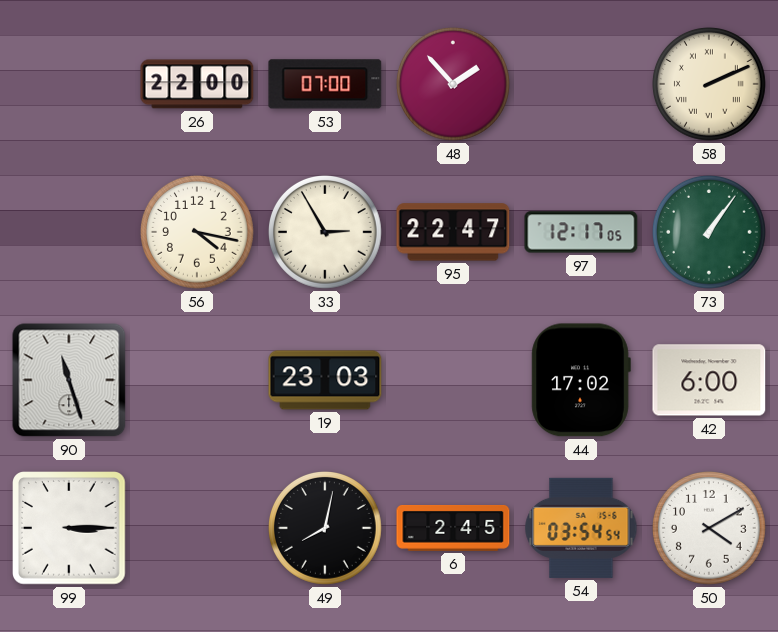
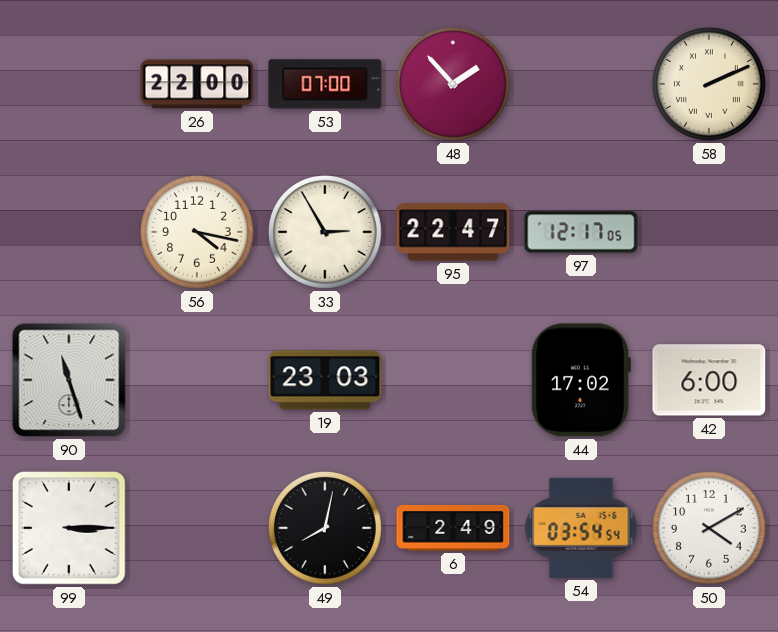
73: 1:06 -> none (710, 233)
6: 2:45 -> 2:49 (453, 528)
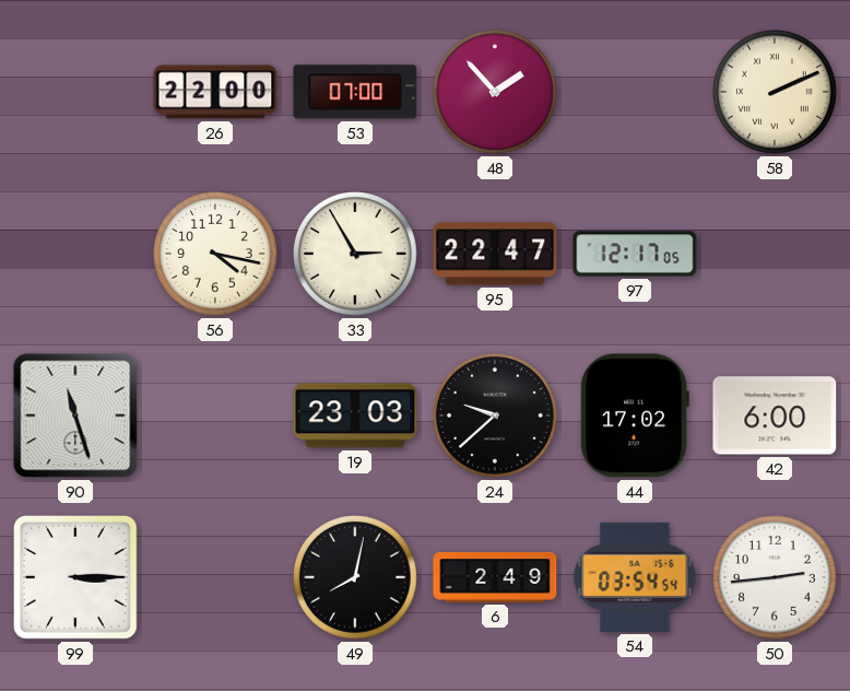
24: none -> 9:38 (496, 417)
50: 4:10 -> 2:44 (776, 578)
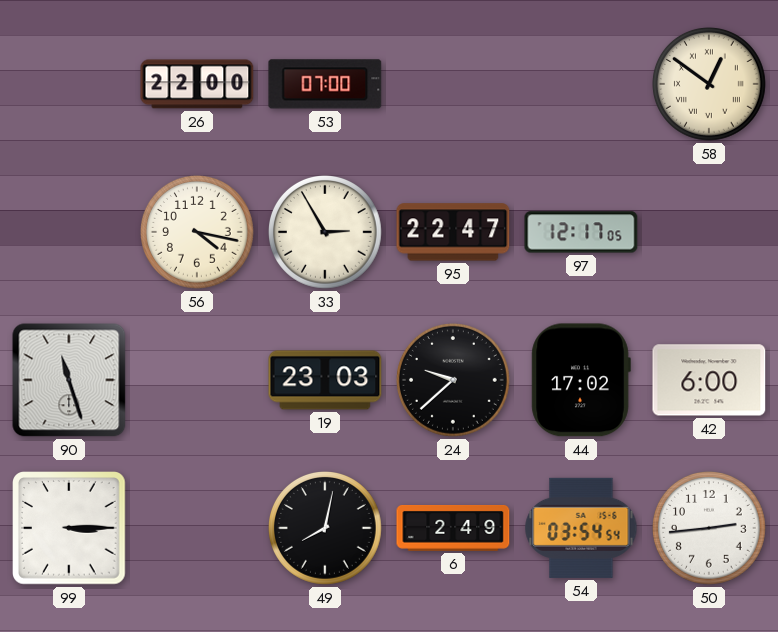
48: 1:53 -> none (496, 93)
58: 2:11 -> 12:51 (710, 85)
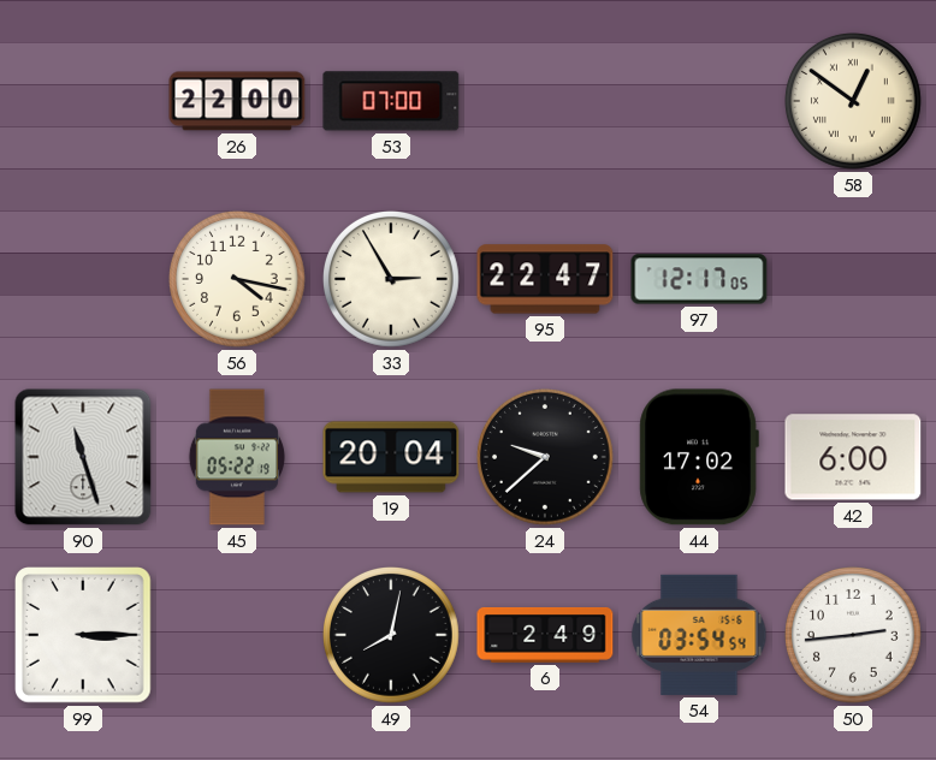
45: none -> 05:22 (237, 457)
19: 23:03 -> 20:04 (391, 457)
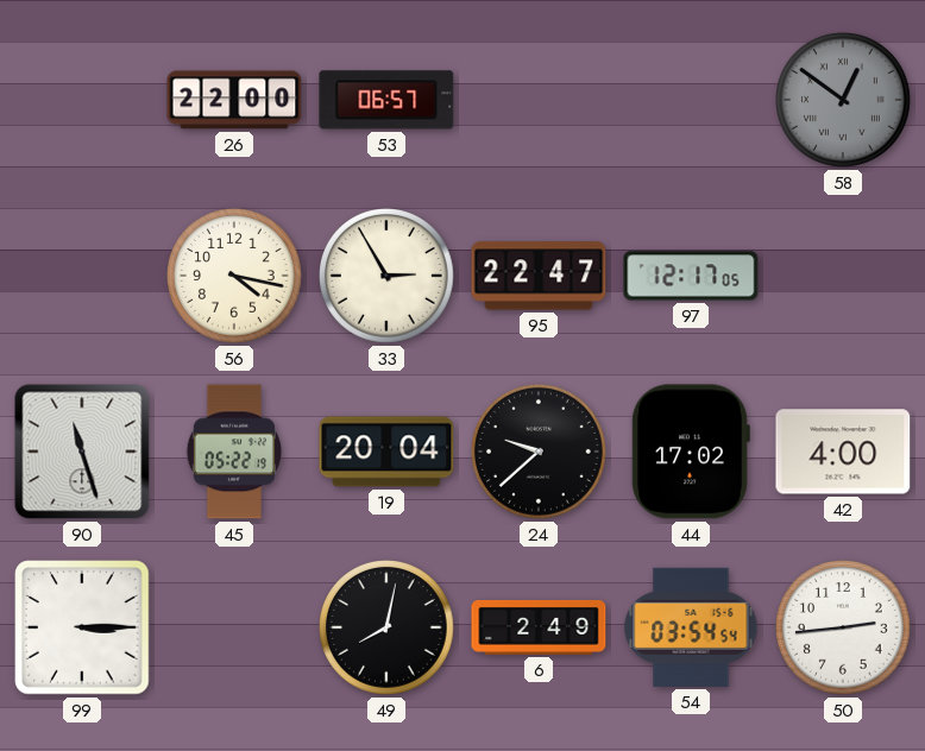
53: 07:00 -> 06:57 (386, 100)
58 dial: cream -> grey (844, 101)
42: 6:00 -> 4:00 (843, 452)
